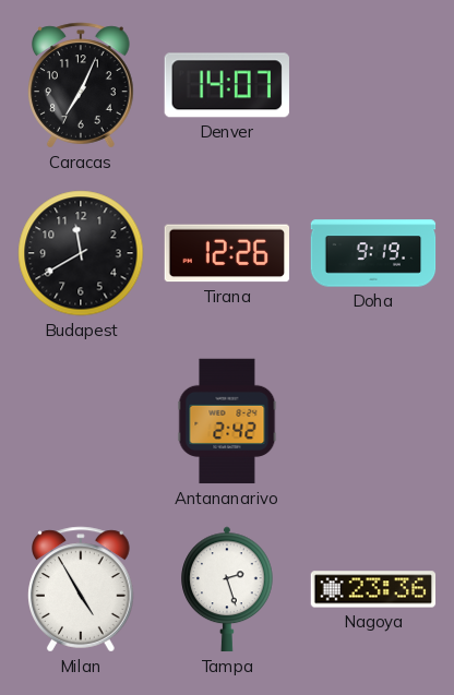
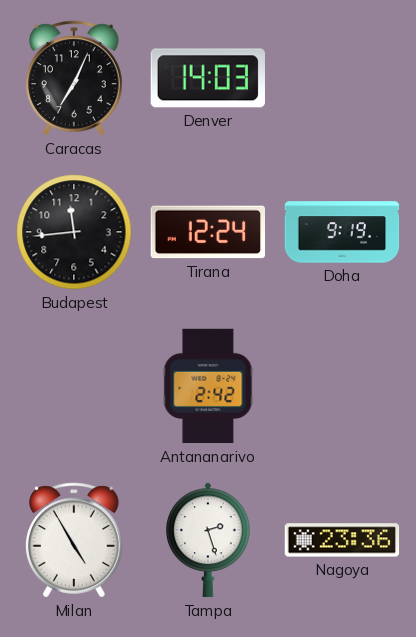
Denver: 14:07 -> 14:03 (208, 78)
Budapest: 11:40 -> 11:44 (74, 232)
Tirana: 12:26 -> 12:24 (207, 232)
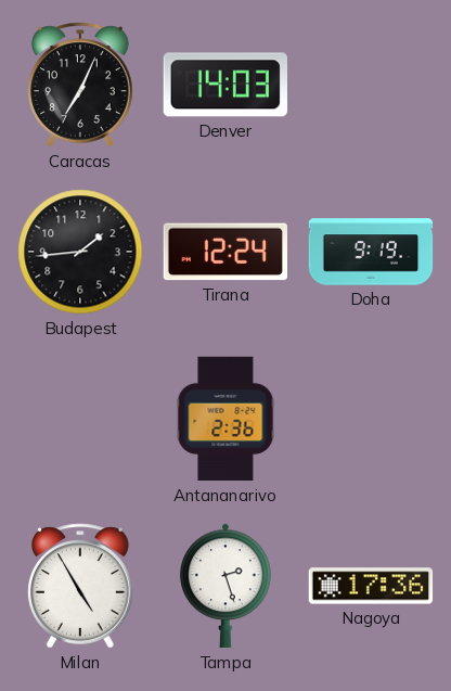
Budapest: 11:44 -> 1:44 (80, 252)
Antananarivo: 2:42 -> 2:36 (225, 419)
Nagoya: 23:36 -> 17:36 (371, 586)
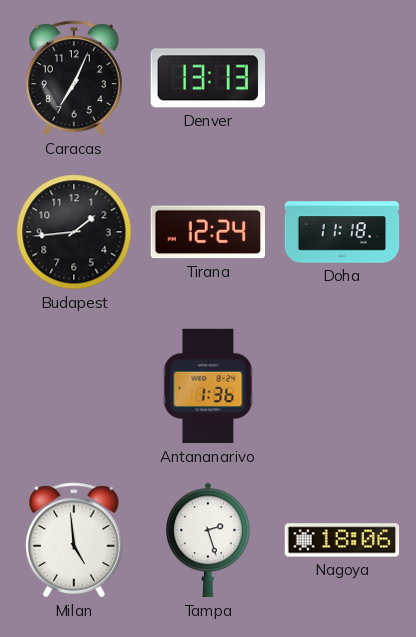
Denver: 14:03 -> 13:13 (208, 78)
Doha: 9:19 -> 11:18 (342, 232)
Antananarivo: 2:36 -> 1:36 (208, 386)
Milan: 4:55 -> 4:59 (75, 540)
Nagoya: 17:36 -> 18:06 (342, 540)
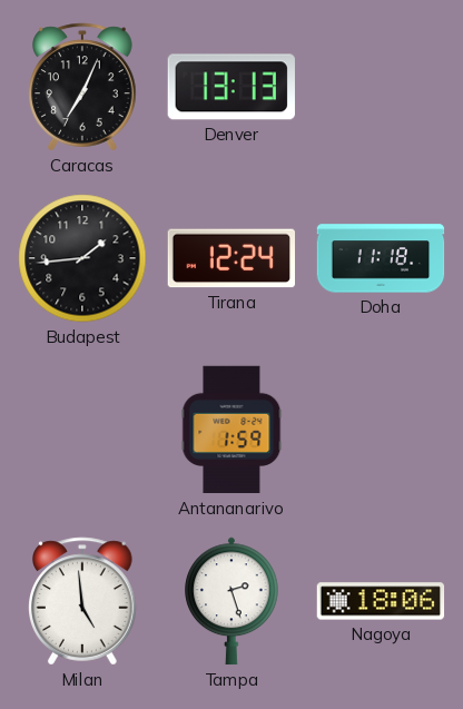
Antananarivo: 1:36 -> 1:59 (231, 430)
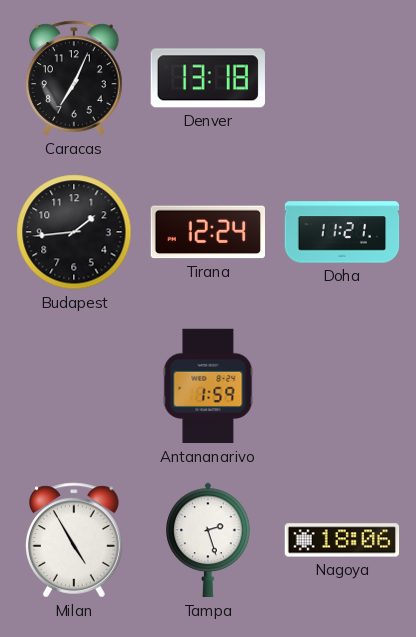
Denver: 13:13 -> 13:18 (208, 78)
Doha: 11:18 -> 11:21 (342, 232)
Milan: 4:59 -> 4:55 (75, 540)
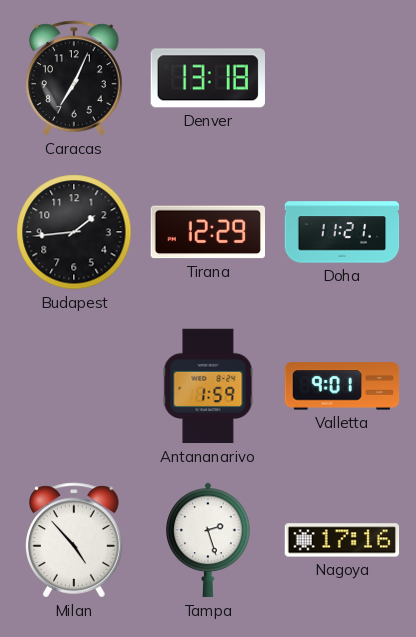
Tirana: 12:24 -> 12:29 (207, 232)
Valletta: none -> 9:01 (342, 386)
Milan: 4:55 -> 4:53 (75, 540)
Nagoya: 18:06 -> 17:16 (342, 540)
